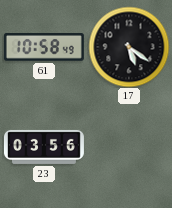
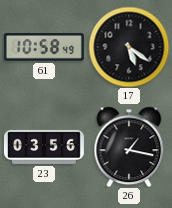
26: none -> 1:17 (129, 147)
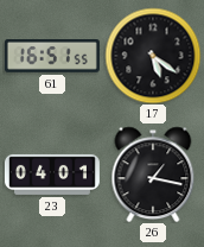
61: 10:58 -> 16:51 (52, 57)
23: 03:56 -> 04:01 (52, 175)
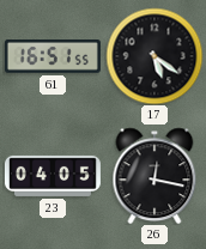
23: 04:01 -> 04:05 (53, 176)
26: 1:17 -> 12:17 (154, 176)
